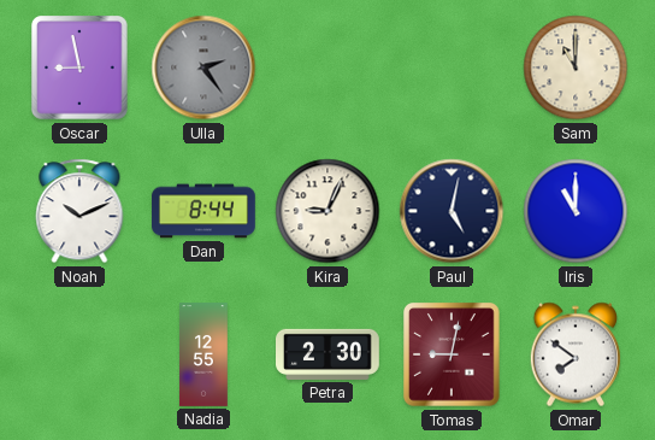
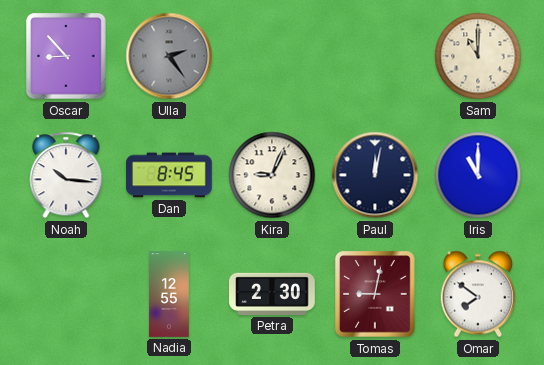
Oscar: 8:58 -> 8:53 (66, 56)
Noah: 10:11 -> 10:16 (66, 175)
Dan: 8:44 -> 8:45 (169, 175)
Paul: 5:02 -> 12:02 (375, 175)
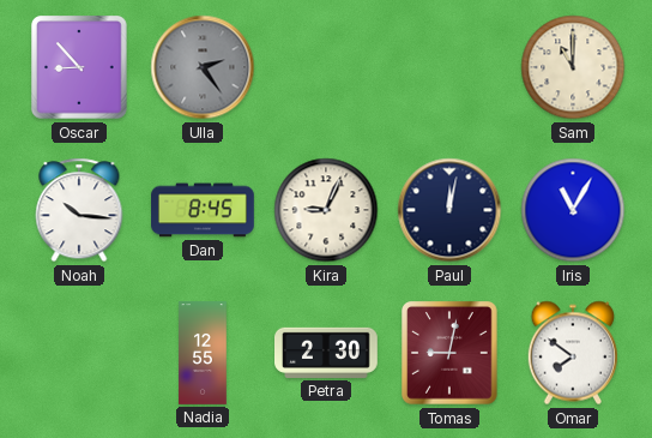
Iris: 11:00 -> 11:05 (573, 210)
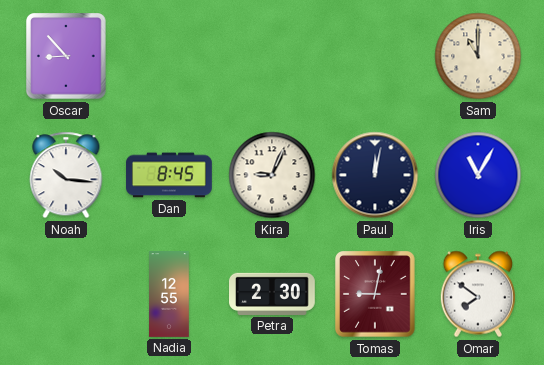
Ulla: 2:24 -> none (203, 67)
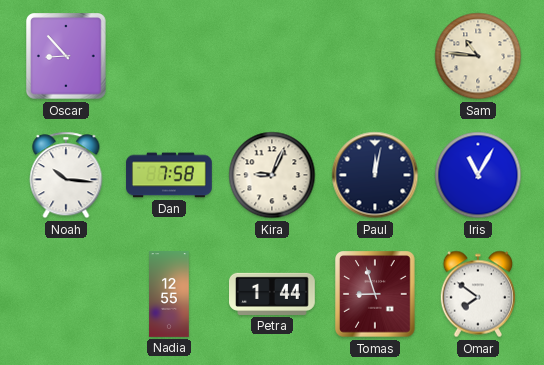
Sam: 11:00 -> 10:46 (478, 56)
Dan: 8:45 -> 7:58 (169, 175)
Petra: 2:30 -> 1:44 (273, 294)
Tomas: 9:02 -> 8:57 (375, 294)
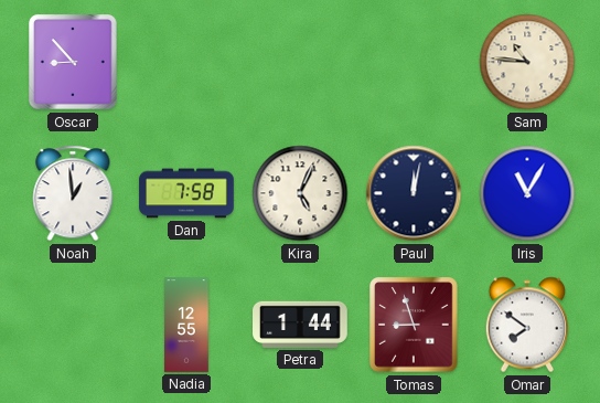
Noah: 10:16 -> 12:59 (73, 193)
Kira: 9:04 -> 5:04 (300, 193)
